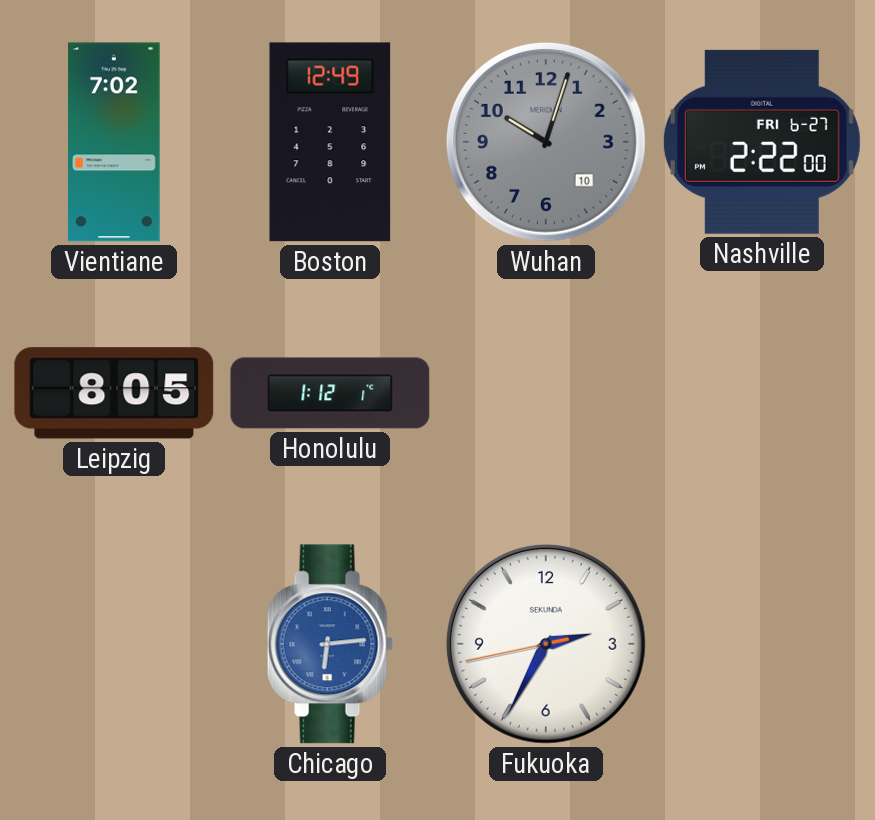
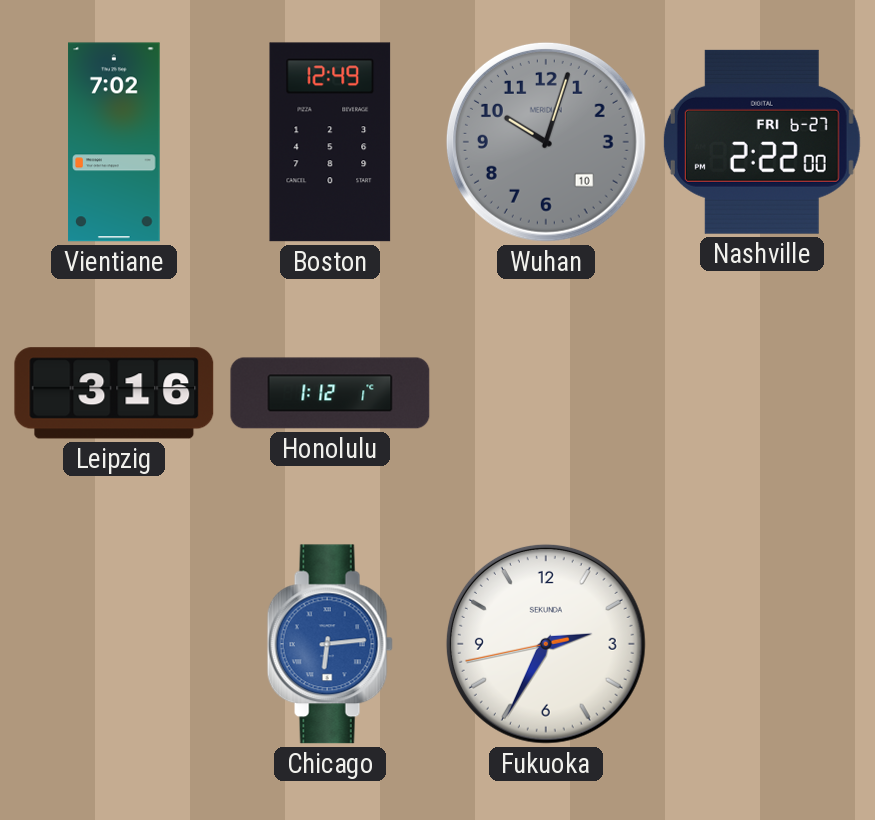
Leipzig: 8:05 -> 3:16 (114, 393)
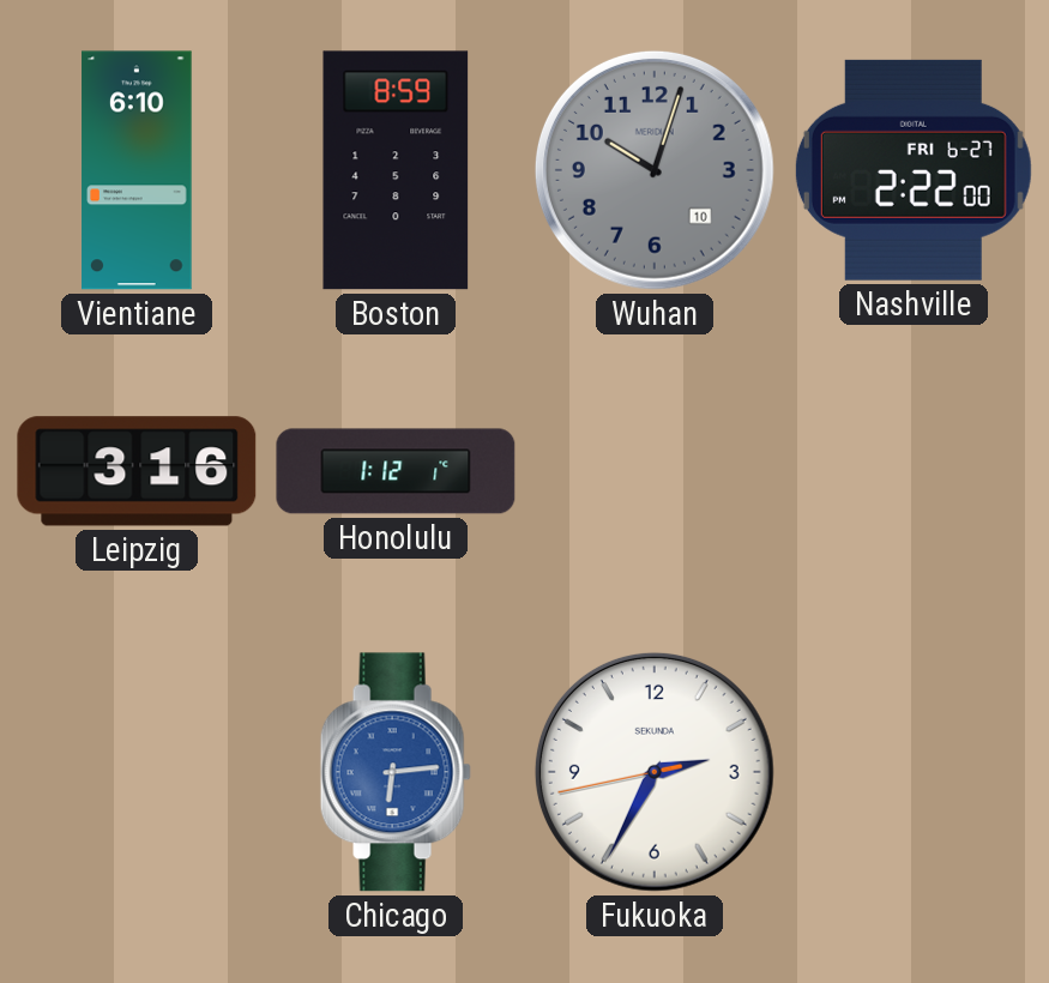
Vientiane: 7:02 -> 6:10 (137, 170)
Boston: 12:49 -> 8:59 (396, 170)
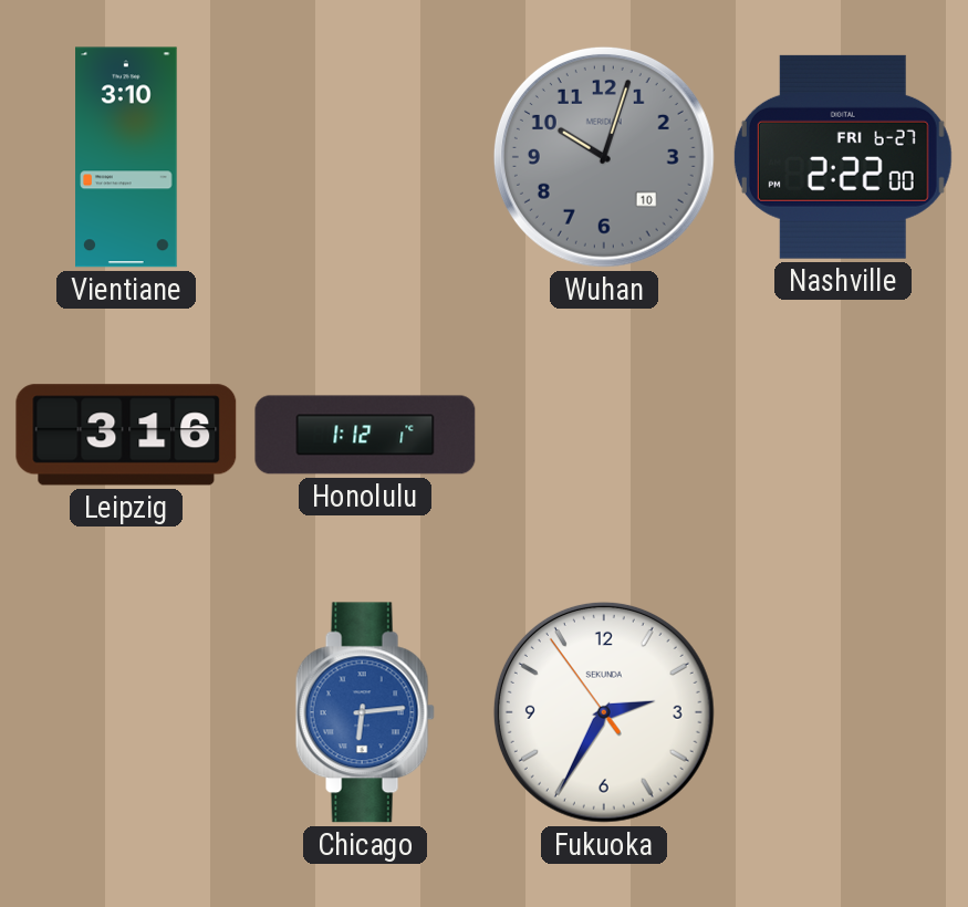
Vientiane: 6:10 -> 3:10 (126, 157)
Boston: 8:59 -> none (396, 170)
Fukuoka: 2:34:43 -> 2:34:54 (604, 712)
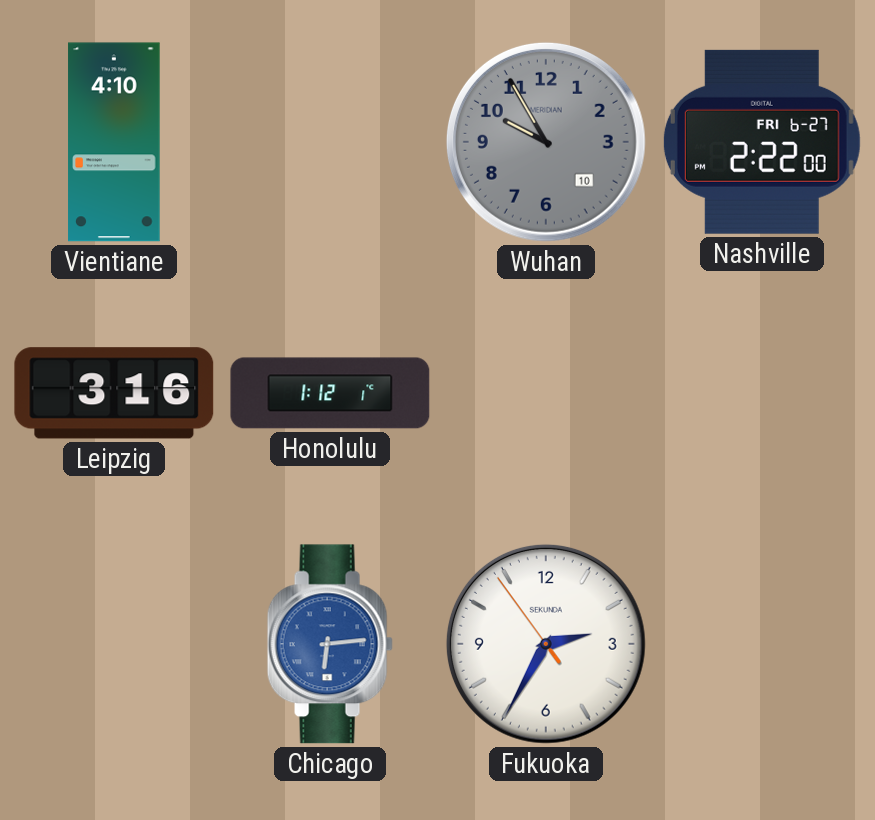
Vientiane: 3:10 -> 4:10 (114, 142)
Wuhan: 10:03 -> 9:55 (546, 142)
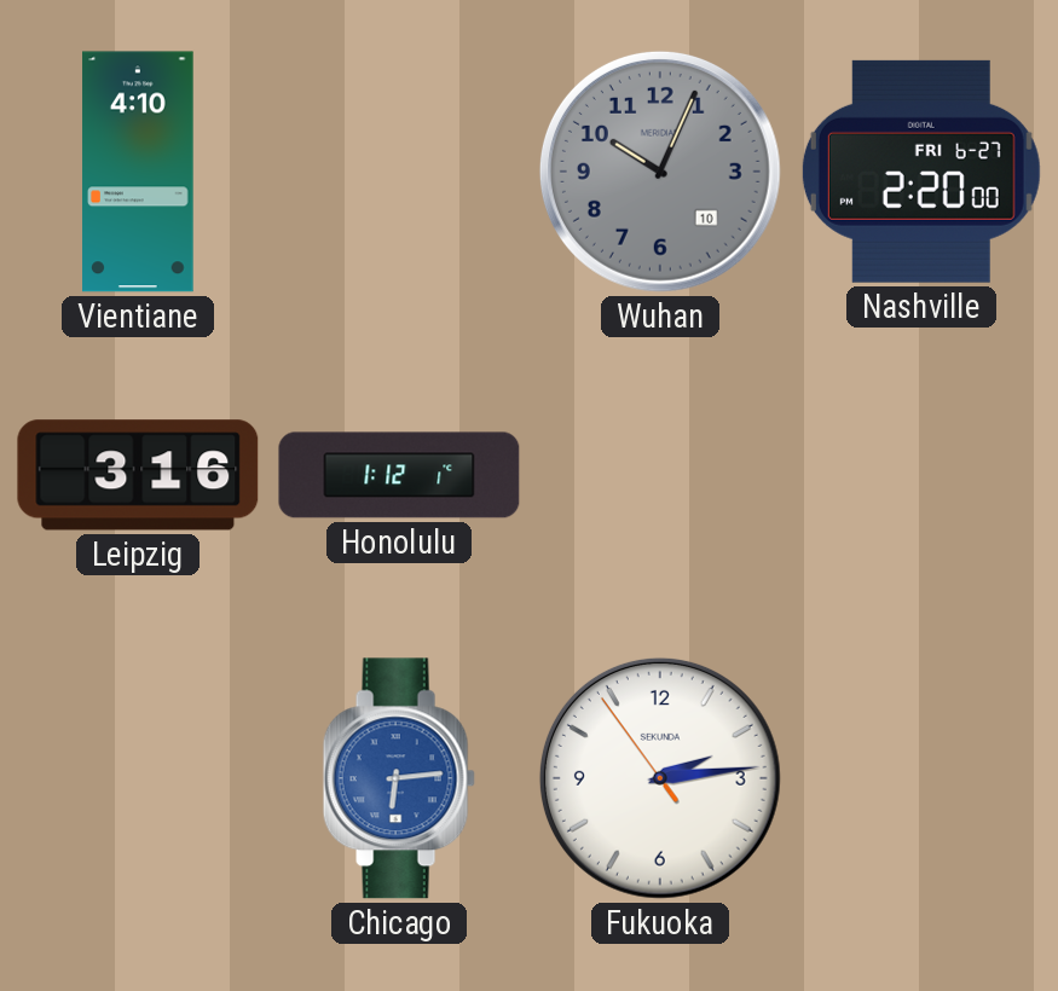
Wuhan: 9:55 -> 10:04 (660, 172)
Nashville: 2:22 -> 2:20 (921, 172)
Fukuoka: 2:34 -> 2:13 (660, 778)
